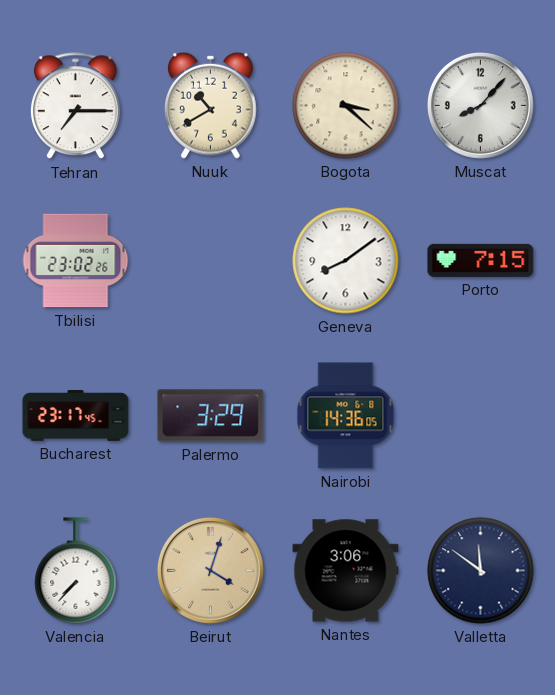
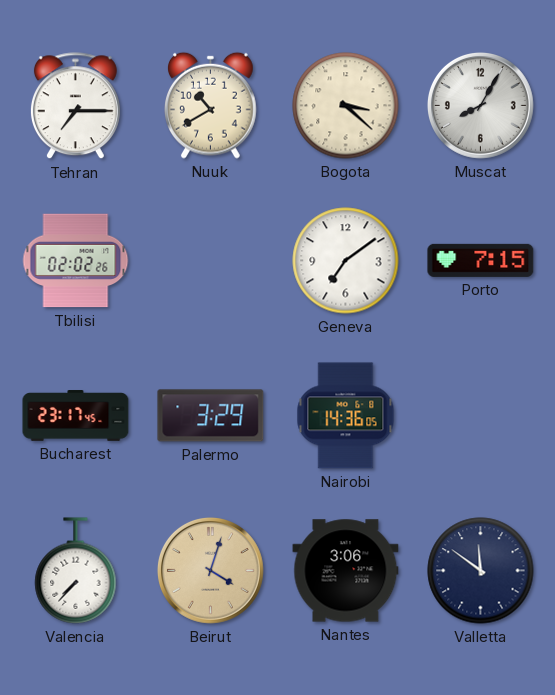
Muscat: 8:07 -> 8:05 (480, 105)
Tbilisi: 23:02 -> 02:02 (76, 261)
Geneva: 8:09 -> 7:09 (346, 261)
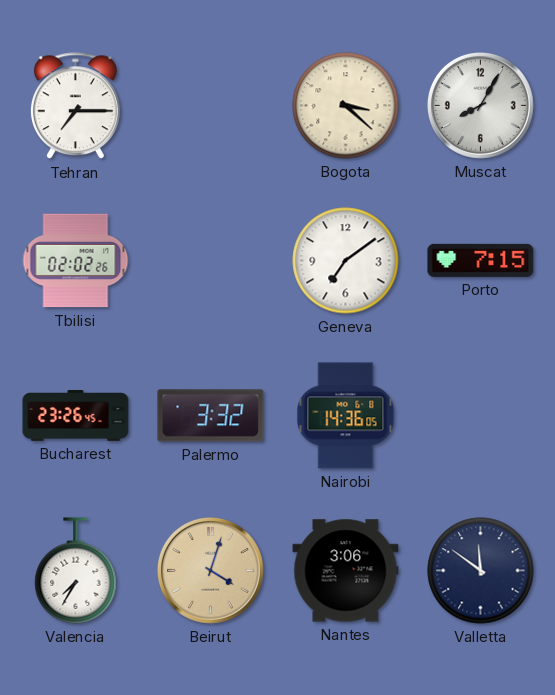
Nuuk: 10:40 -> none (211, 105)
Bucharest: 23:17 -> 23:26 (76, 416)
Palermo: 3:29 -> 3:32 (211, 416)
Valencia: 7:37 -> 7:35 (76, 571)
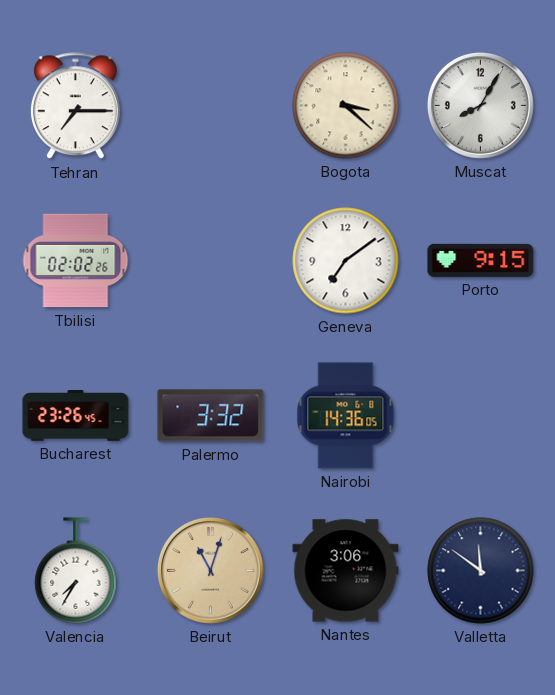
Porto: 7:15 -> 9:15 (481, 260)
Beirut: 4:03 -> 11:03 (210, 570)
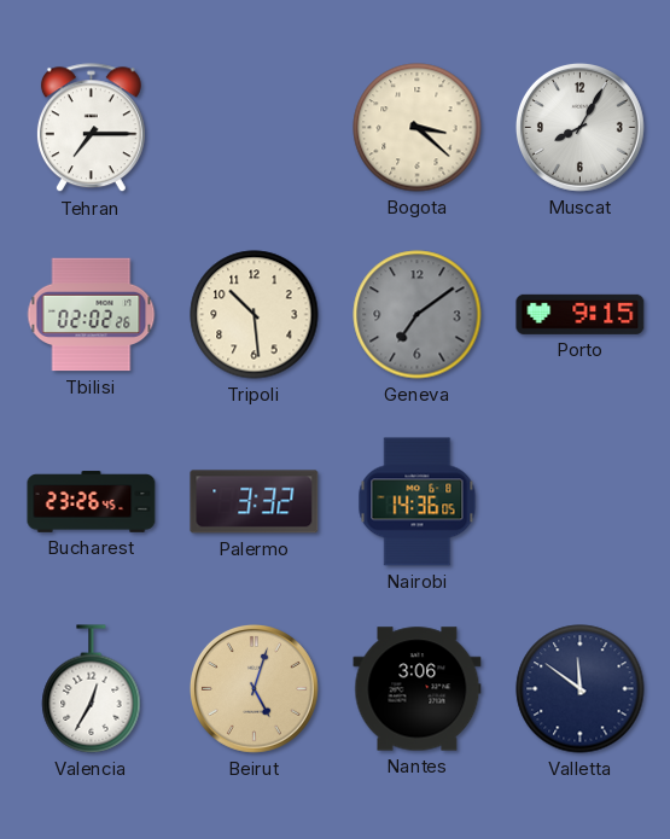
Tripoli: none -> 10:29 (255, 315)
Geneva dial: white -> grey (418, 315)
Valencia: 7:35 -> 12:35 (92, 689)
Beirut: 11:03 -> 5:03 (254, 688)
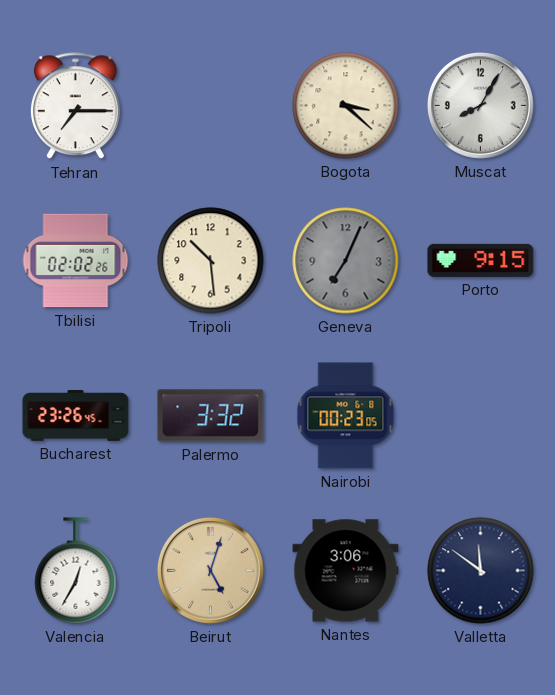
Geneva: 7:09 -> 7:04 (346, 261)
Nairobi: 14:36 -> 00:23 (346, 416)
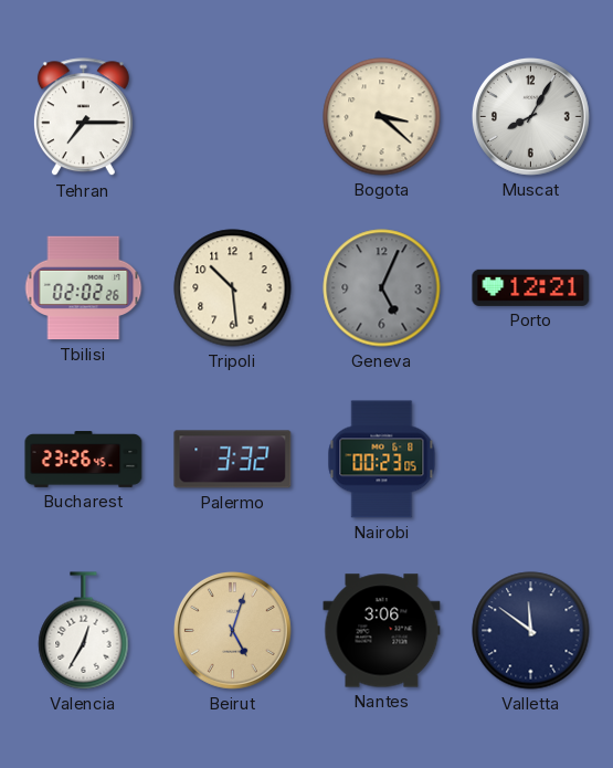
Geneva: 7:04 -> 5:04 (382, 288)
Porto: 9:15 -> 12:21 (531, 287)
